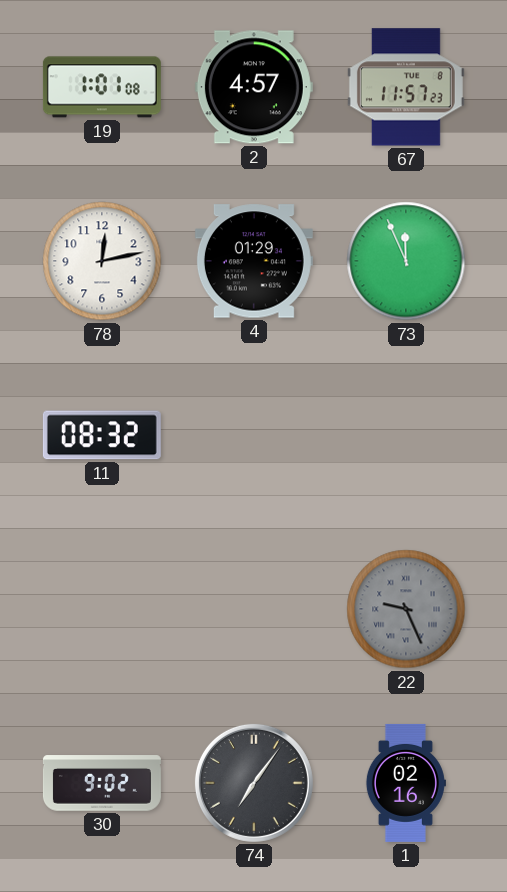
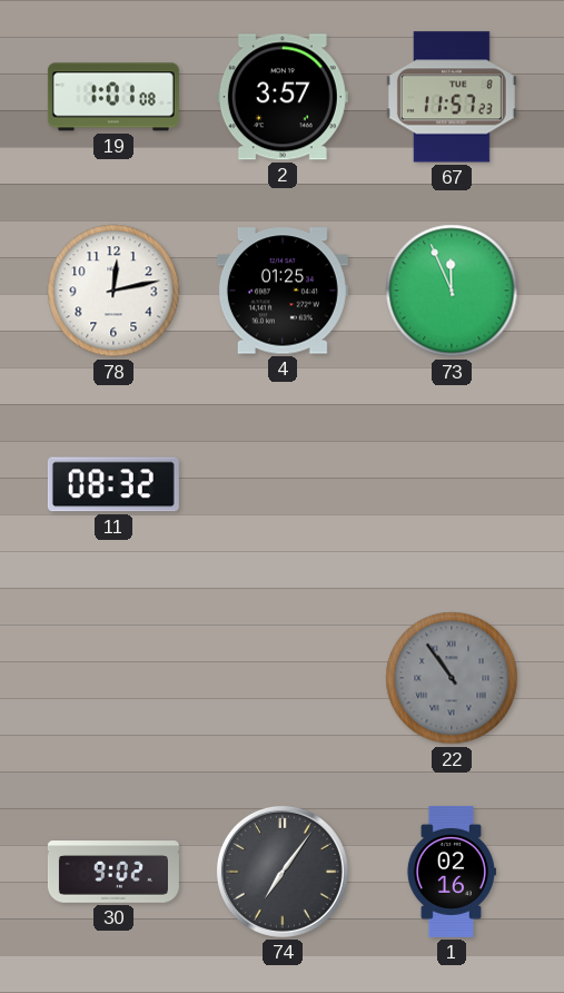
2: 4:57 -> 3:57 (283, 97)
4: 01:29 -> 01:25 (283, 291)
22: 9:26 -> 10:54 (452, 678)
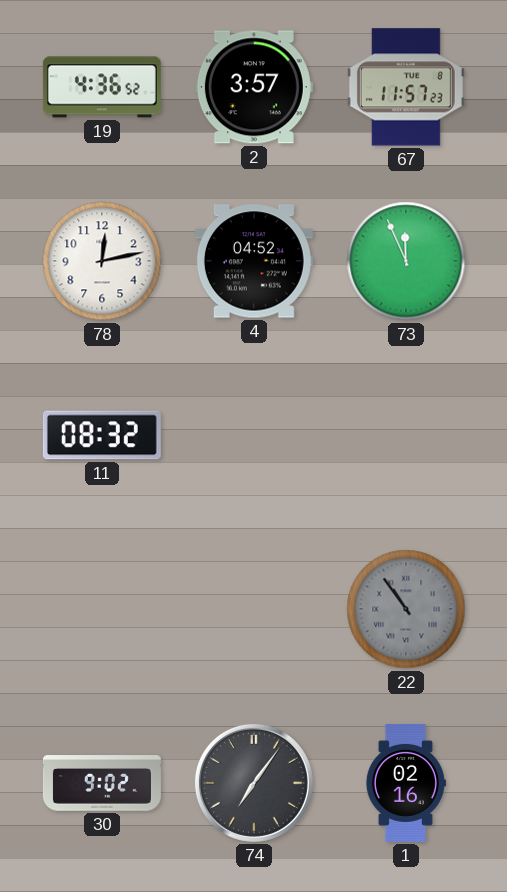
19: 1:01 -> 4:36 (102, 87)
4: 01:25 -> 04:52 (254, 261)
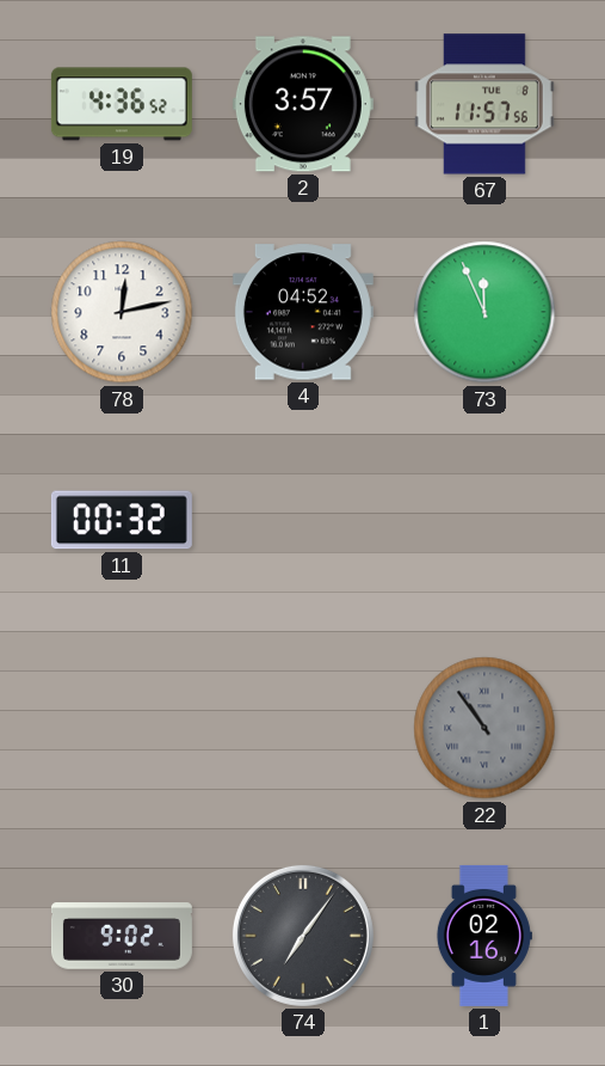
67: 11:57:23 -> 11:57:56 (484, 104)
11: 08:32 -> 00:32 (122, 520)
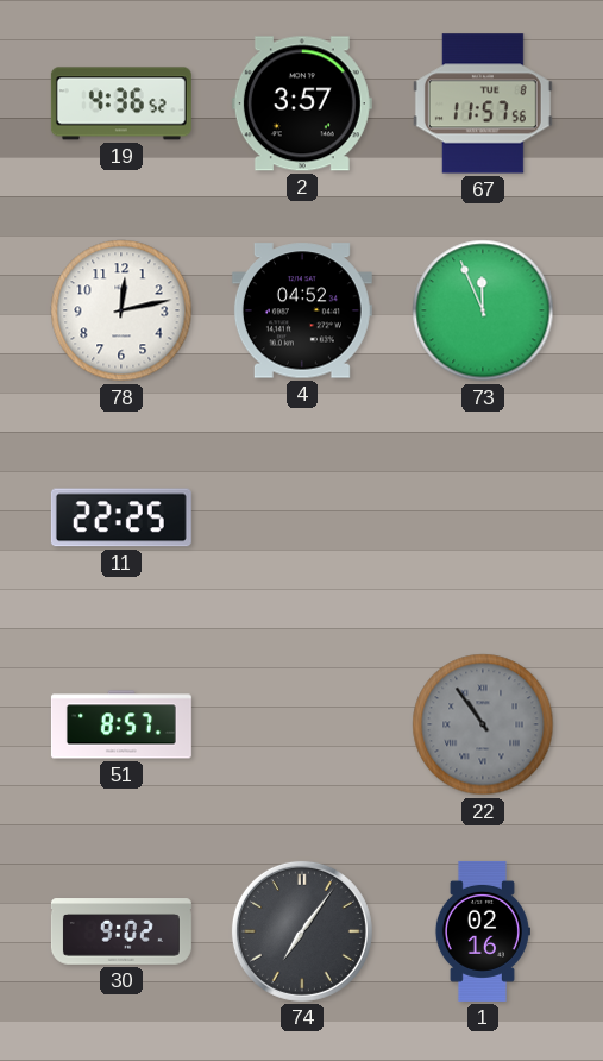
11: 00:32 -> 22:25 (121, 517)
51: none -> 8:57 (121, 724)
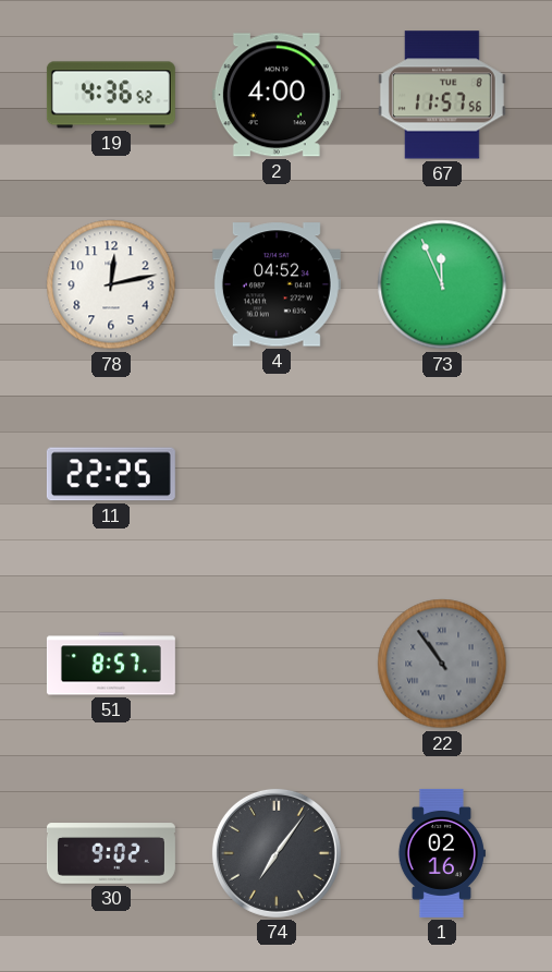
2: 3:57 -> 4:00 (277, 95)
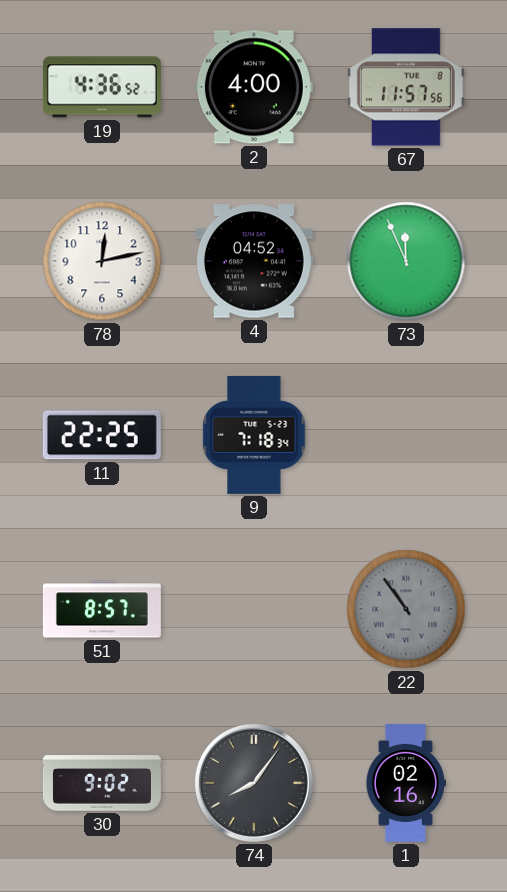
9: none -> 7:18 (254, 435)
74: 7:06 -> 8:06 (254, 783)
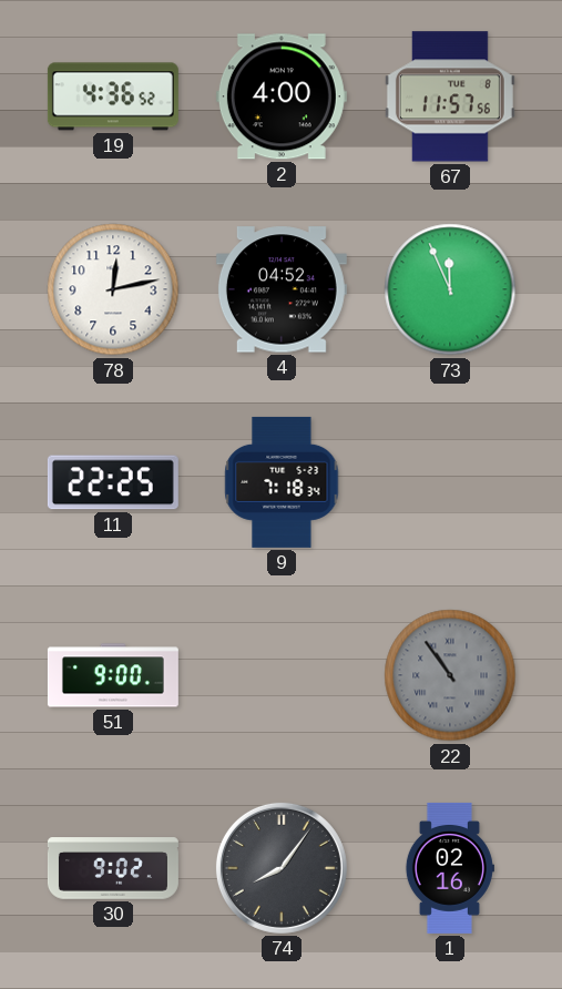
51: 8:57 -> 9:00 (113, 675)
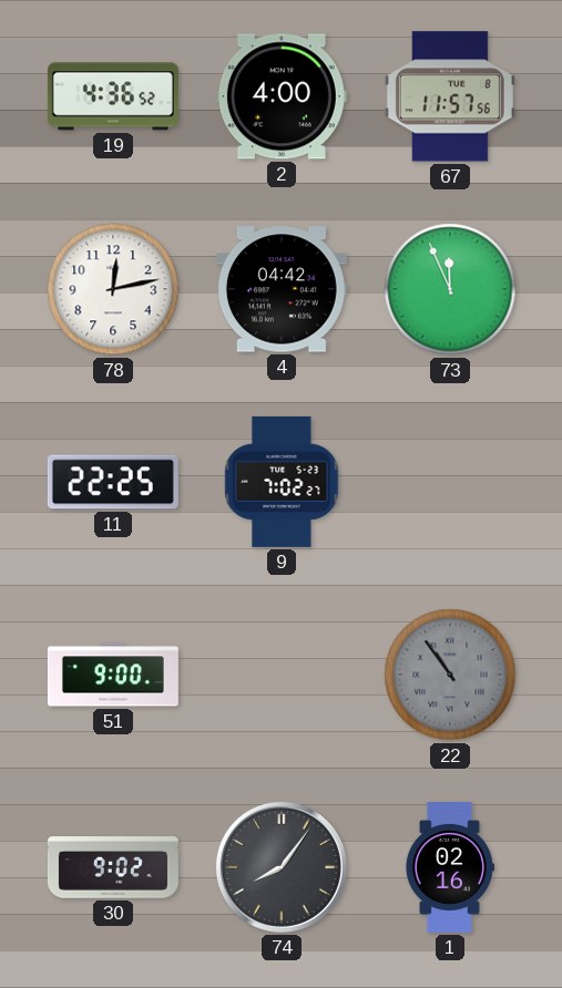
4: 04:52 -> 04:42 (282, 289)
9: 7:18 -> 7:02 (282, 482)
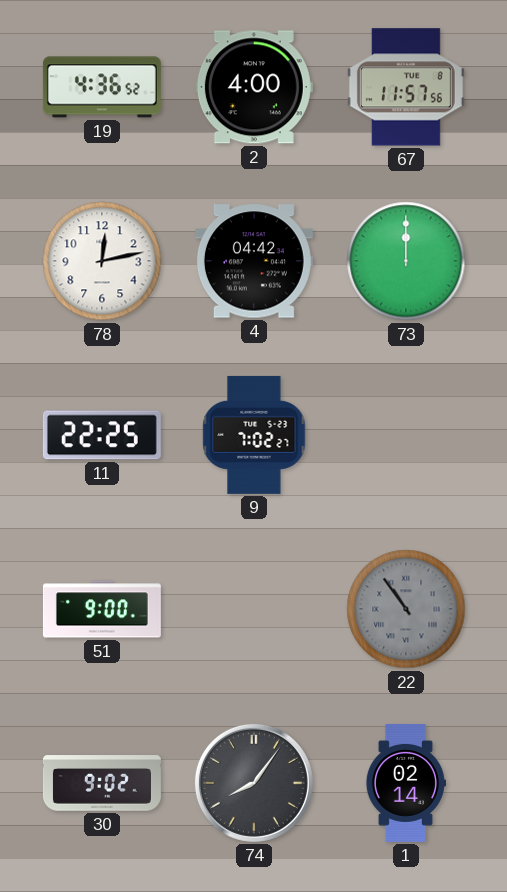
73: 11:56 -> 12:00 (406, 261)
1: 02:16 -> 02:14 (405, 783)
